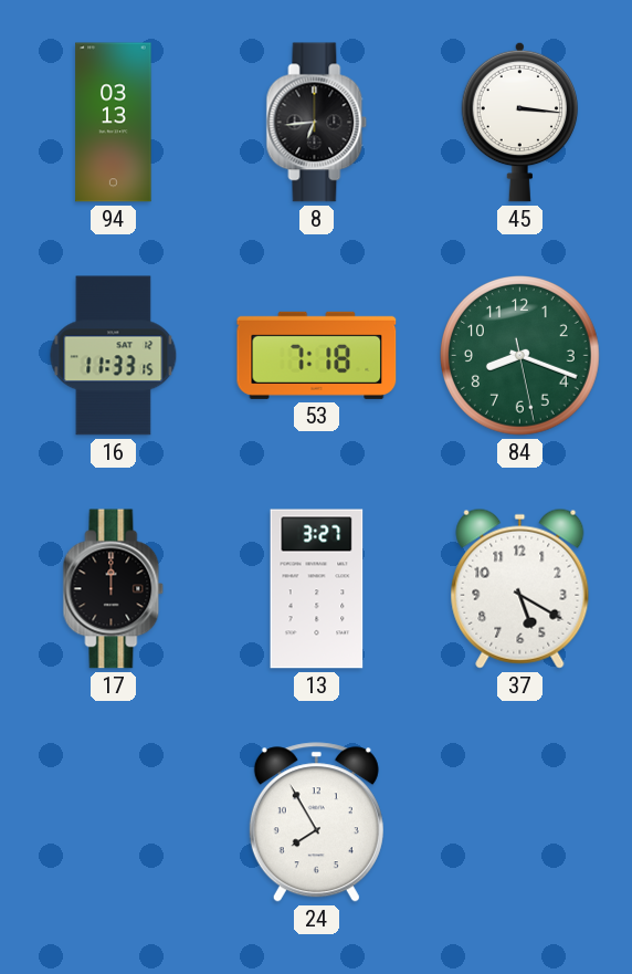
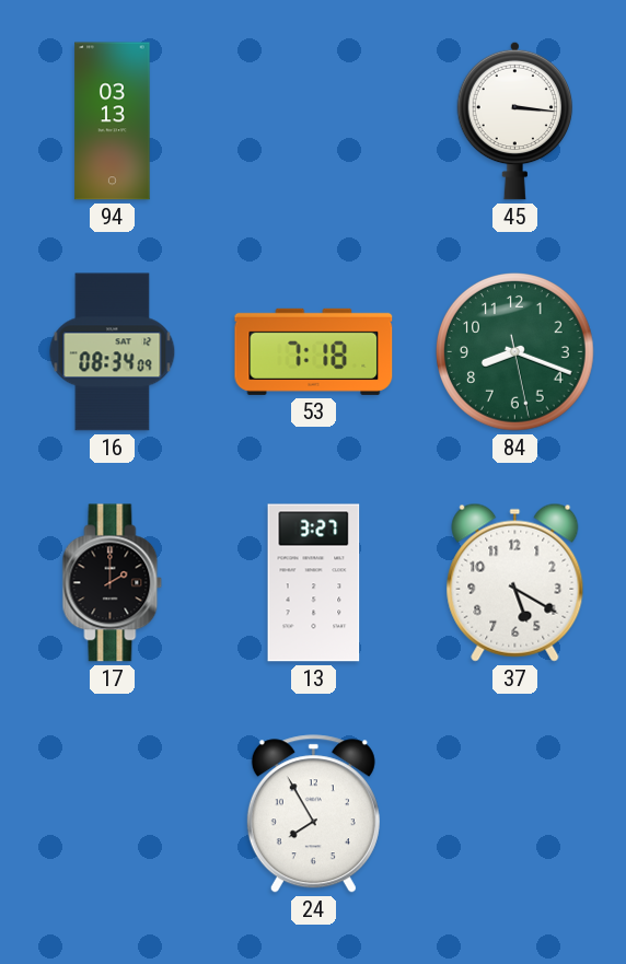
8: 6:44 -> none (317, 123)
16: 11:33 -> 08:34 (113, 352)
17: 12:00 -> 2:00 (113, 583)
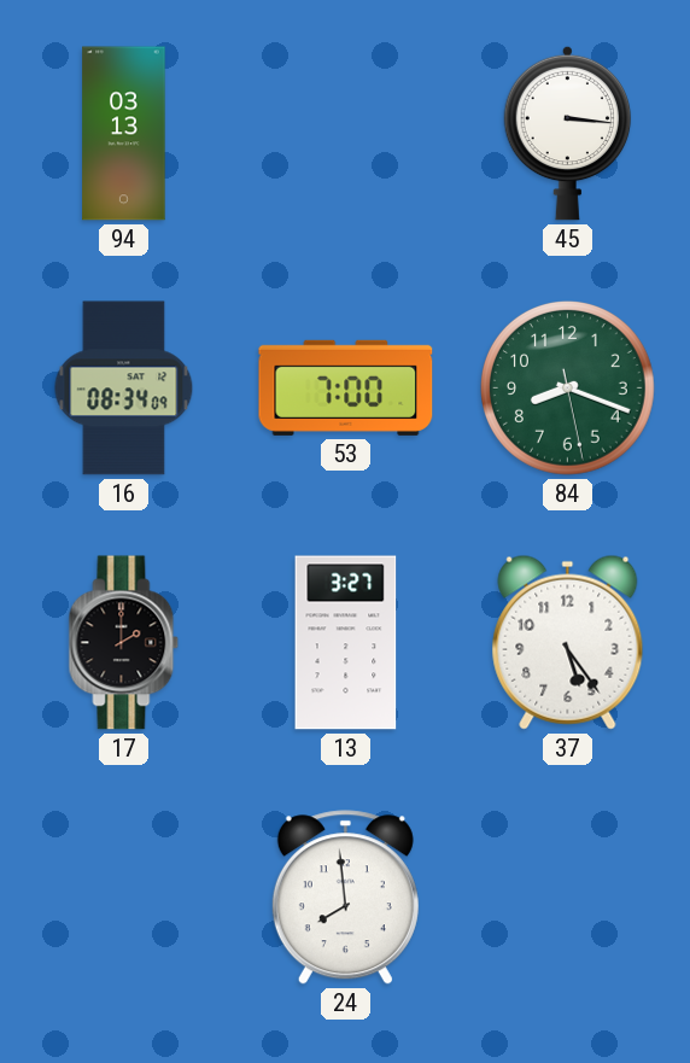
53: 7:18 -> 7:00 (346, 387)
37: 5:20 -> 5:24 (568, 642)
24: 7:55 -> 7:59 (345, 898)
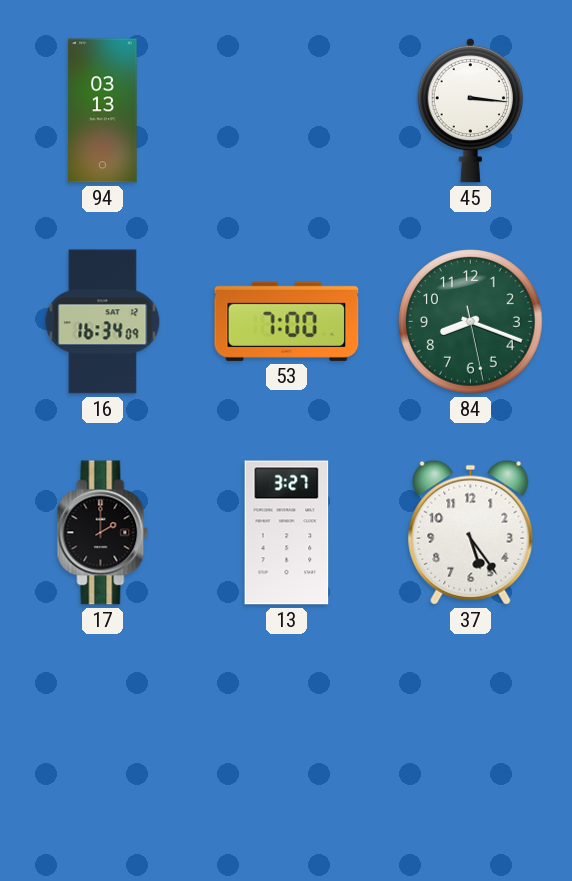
16: 08:34 -> 16:34 (103, 322)
24: 7:59 -> none (345, 898)
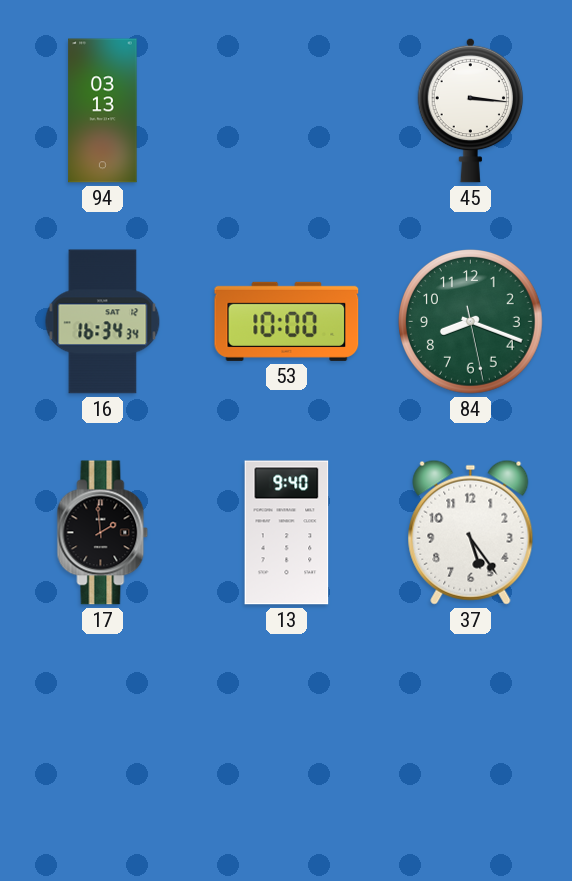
16: 16:34:09 -> 16:34:34 (103, 322)
53: 7:00 -> 10:00 (287, 321)
17: 2:00 -> 1:59 (103, 533)
13: 3:27 -> 9:40 (287, 533)
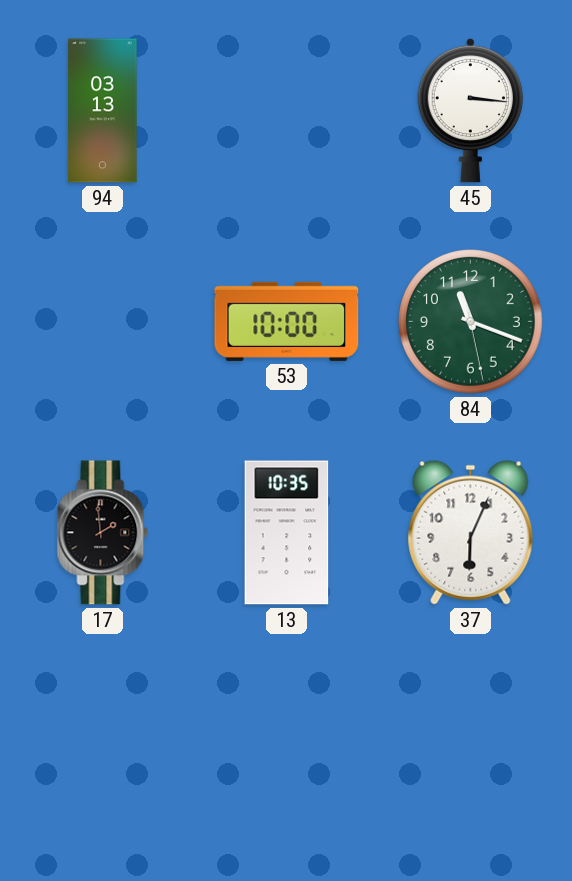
16: 16:34 -> none (103, 322)
84: 8:18 -> 11:18 (471, 322)
13: 9:40 -> 10:35 (287, 533)
37: 5:24 -> 6:04 (471, 532)
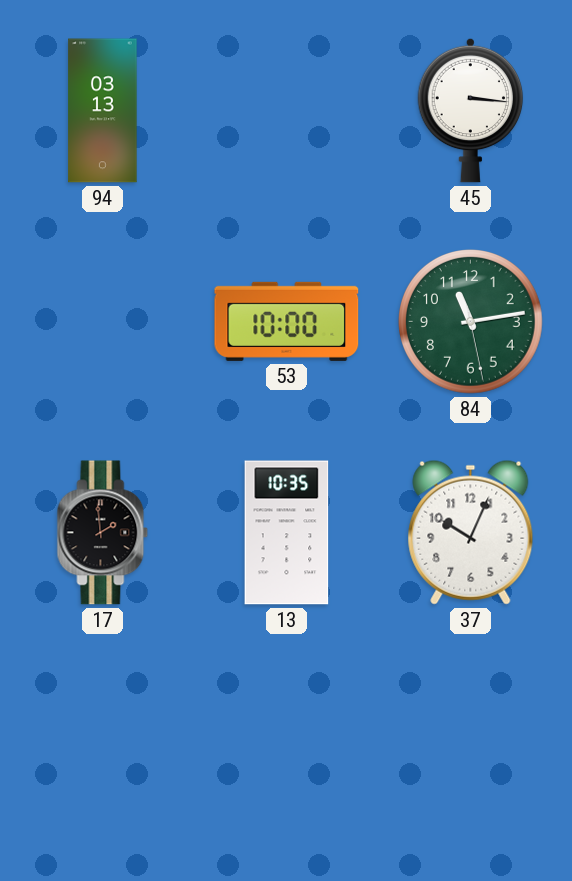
84: 11:18 -> 11:13 (471, 322)
37: 6:04 -> 10:04 (471, 532)
